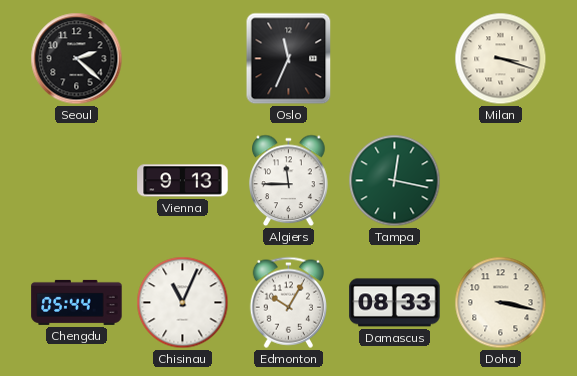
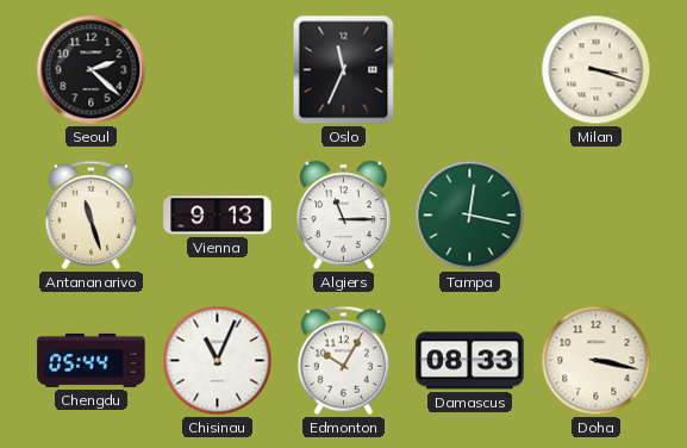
Antananarivo: none -> 11:27 (90, 214)
Algiers: 11:45 -> 11:15 (344, 216)
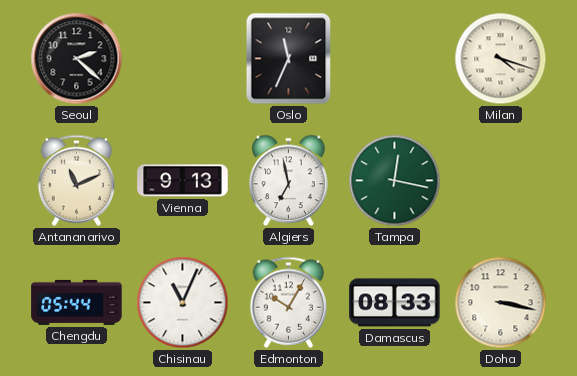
Milan: 3:18 -> 4:18 (501, 59)
Antananarivo: 11:27 -> 11:11 (76, 180)
Algiers: 11:15 -> 6:58 (289, 181)
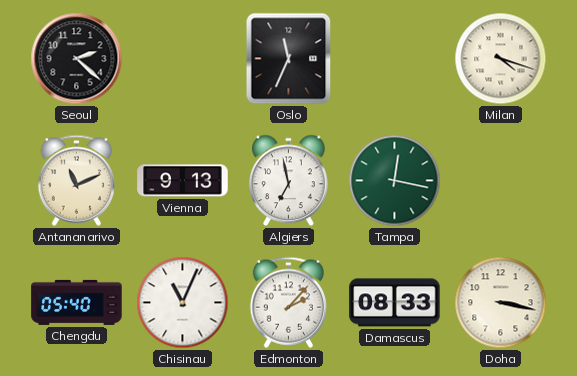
Chengdu: 05:44 -> 05:40 (77, 302)
Edmonton: 10:05 -> 2:07 (288, 302)
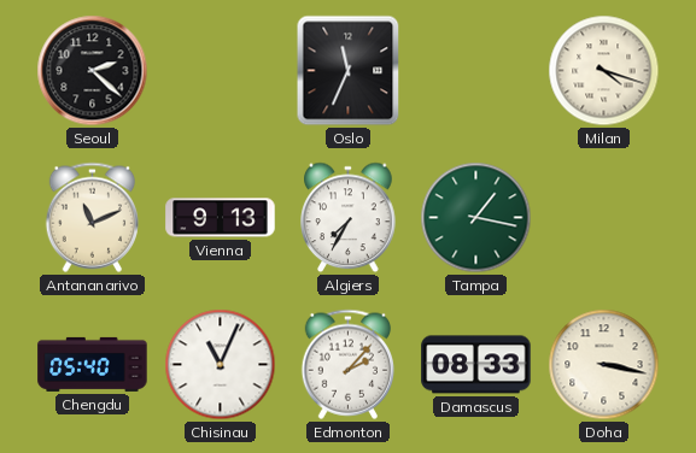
Algiers: 6:58 -> 7:35 (349, 218)
Tampa: 12:17 -> 1:17 (476, 218)
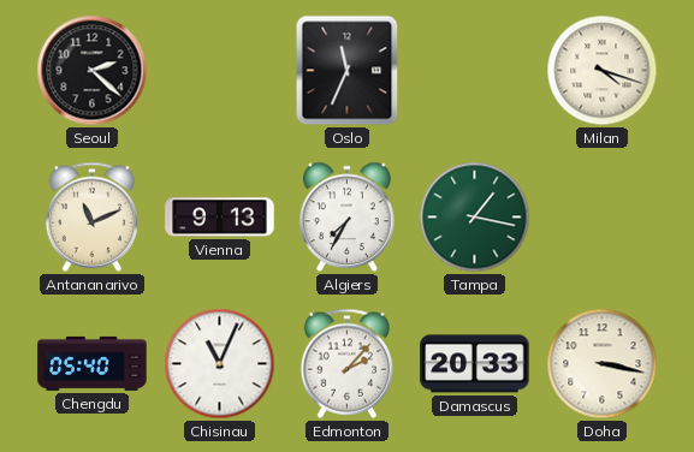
Damascus: 08:33 -> 20:33 (475, 364)
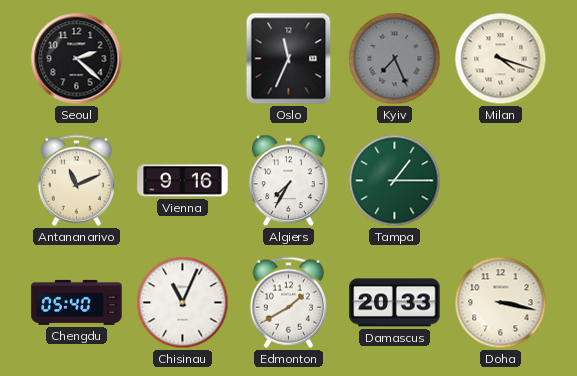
Kyiv: none -> 7:26 (395, 59)
Vienna: 9:13 -> 9:16 (183, 181)
Tampa: 1:17 -> 1:15 (395, 181)
Edmonton: 2:07 -> 1:40 (288, 302)
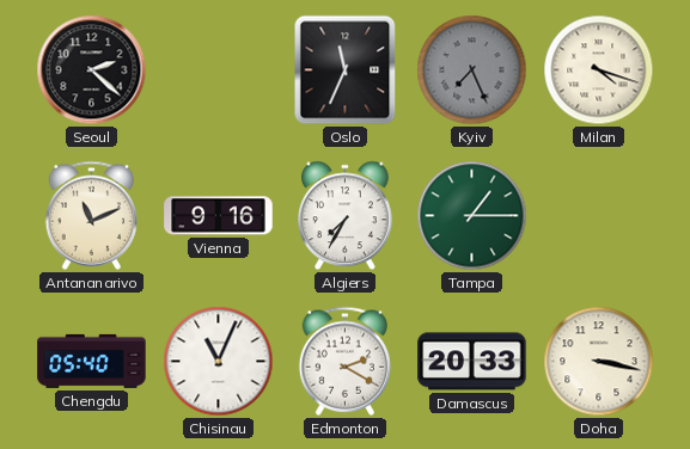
Edmonton: 1:40 -> 2:20 (344, 361)
